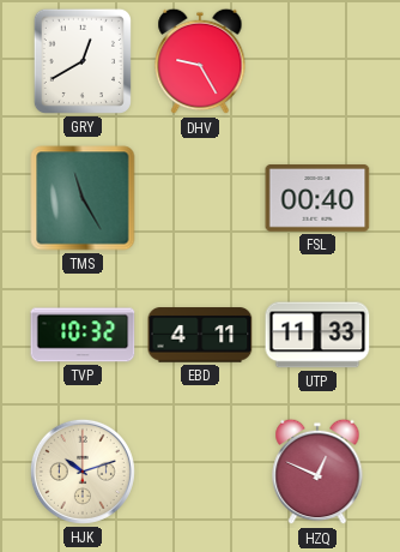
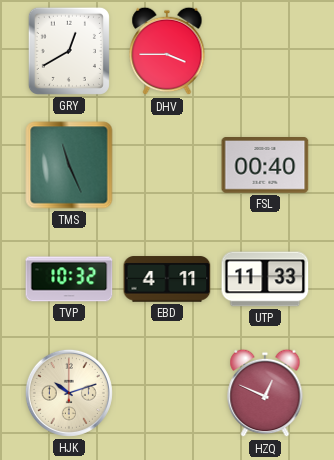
DHV: 9:25 -> 3:45 (167, 51)
TMS: 11:25 -> 11:26 (69, 165)
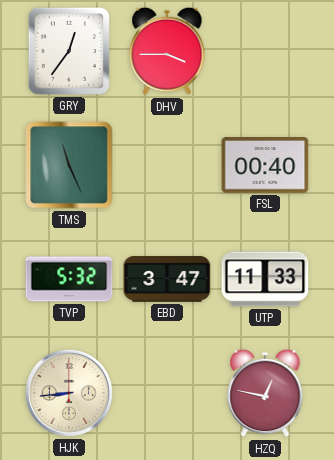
GRY: 12:40 -> 12:36 (69, 51)
TVP: 10:32 -> 5:32 (69, 279)
EBD: 4:11 -> 3:47 (167, 279)
HJK: 10:12 -> 8:44 (69, 393)
HZQ: 12:49 -> 12:47 (265, 393)
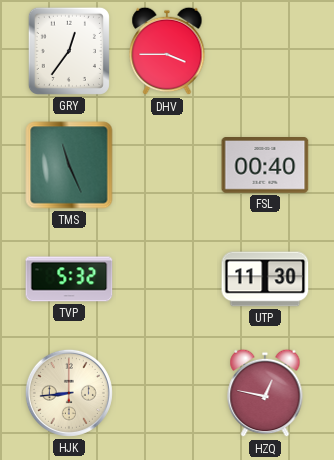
EBD: 3:47 -> none (167, 279)
UTP: 11:33 -> 11:30 (265, 279)
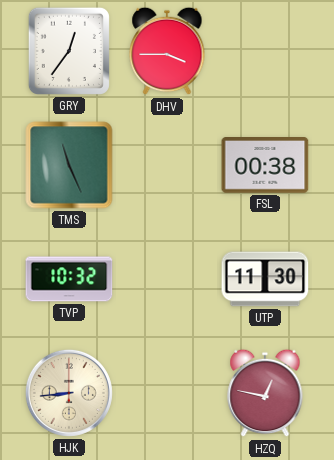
FSL: 00:40 -> 00:38 (265, 166)
TVP: 5:32 -> 10:32 (69, 279)
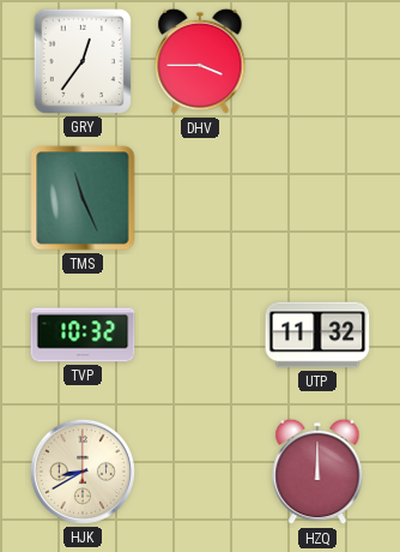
FSL: 00:38 -> none (265, 166)
UTP: 11:30 -> 11:32 (317, 335)
HJK: 8:44 -> 8:40 (83, 472)
HZQ: 12:47 -> 12:00 (317, 472)
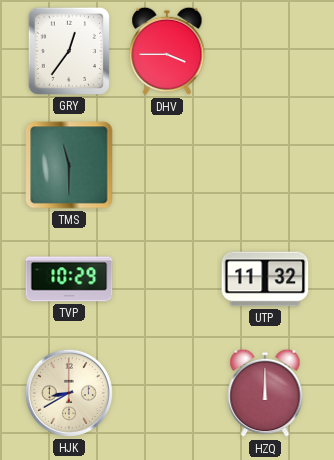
TMS: 11:26 -> 11:30 (69, 165)
TVP: 10:32 -> 10:29 (69, 279)
